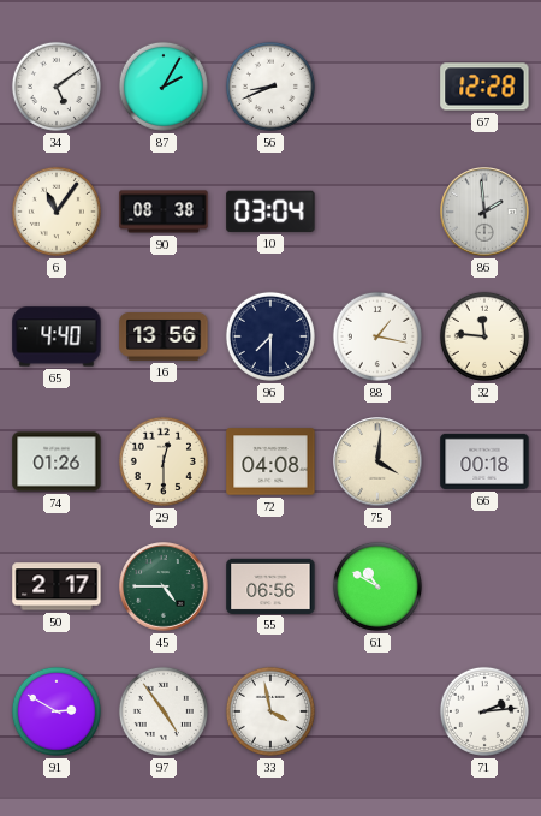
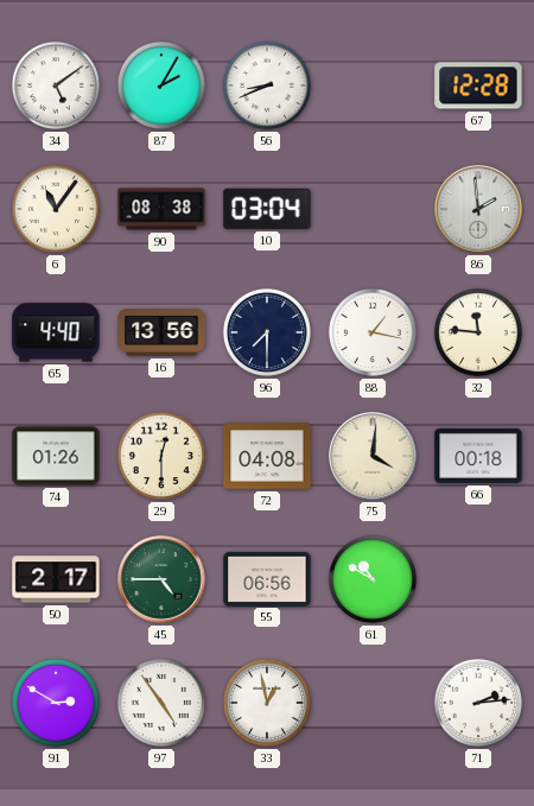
33: 3:58 -> 12:58 (267, 703)
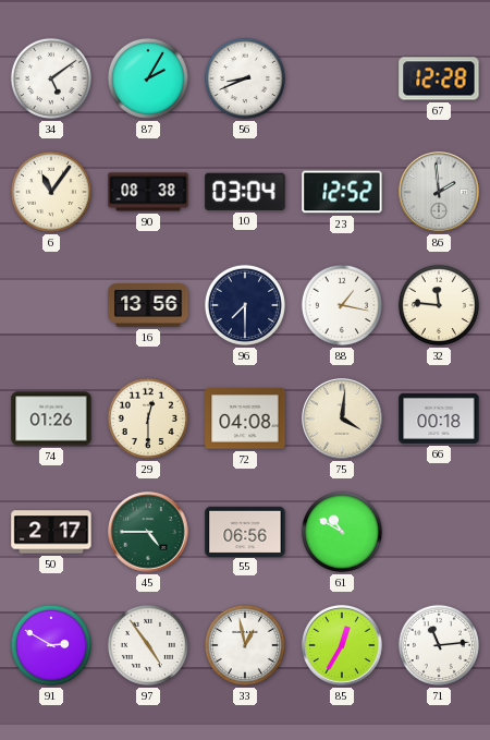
23: none -> 12:52 (342, 192)
65: 4:40 -> none (56, 332)
85: none -> 12:35 (342, 645)
71: 2:14 -> 11:14 (439, 645)
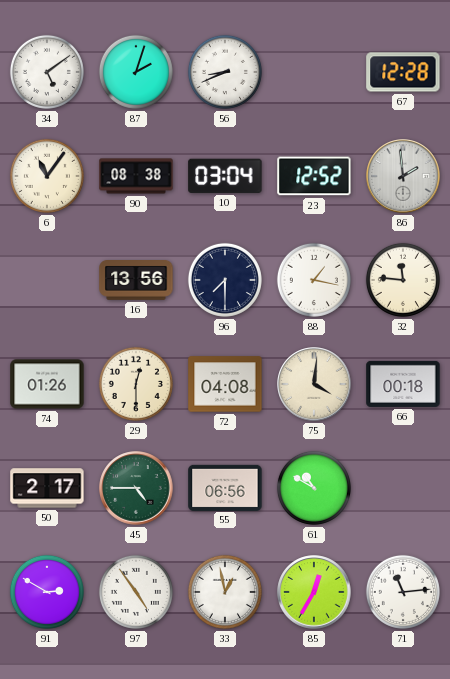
87: 2:05 -> 2:03 (136, 72)
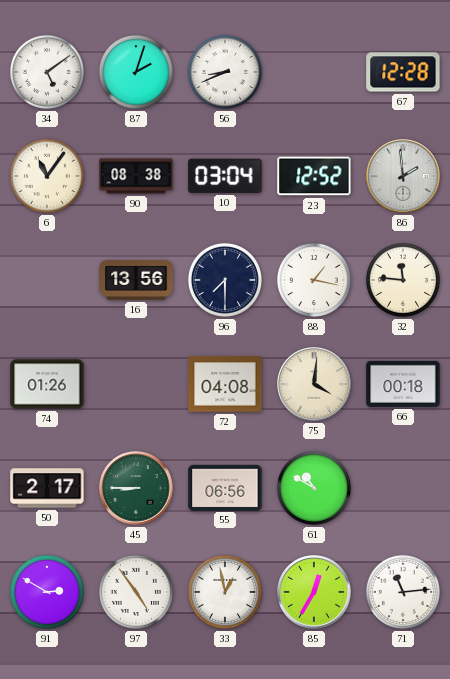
29: 12:30 -> none (136, 384)
45: 4:45 -> 8:45 (136, 488)
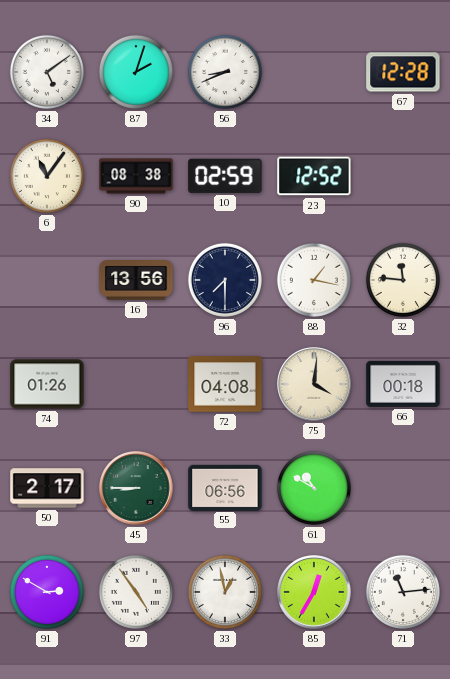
10: 03:04 -> 02:59 (225, 176)
86: 1:59 -> none (403, 176)
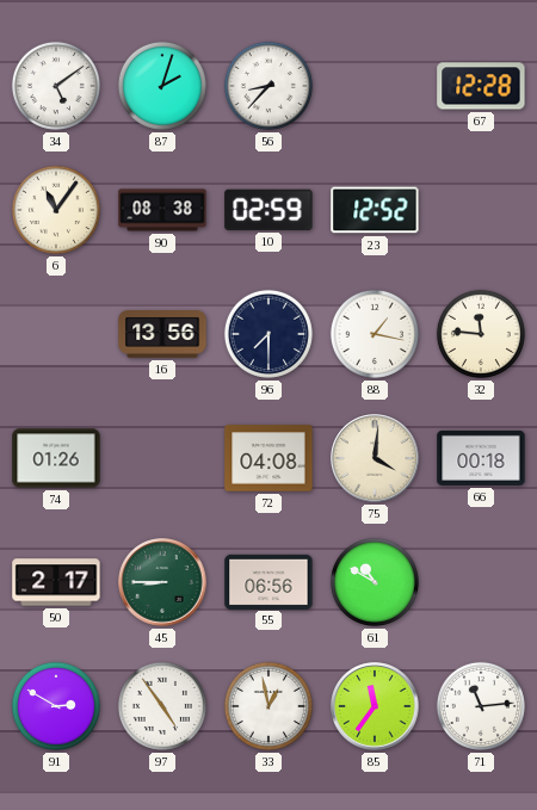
56: 8:41 -> 8:37 (268, 86)
85: 12:35 -> 11:36 (375, 706)
